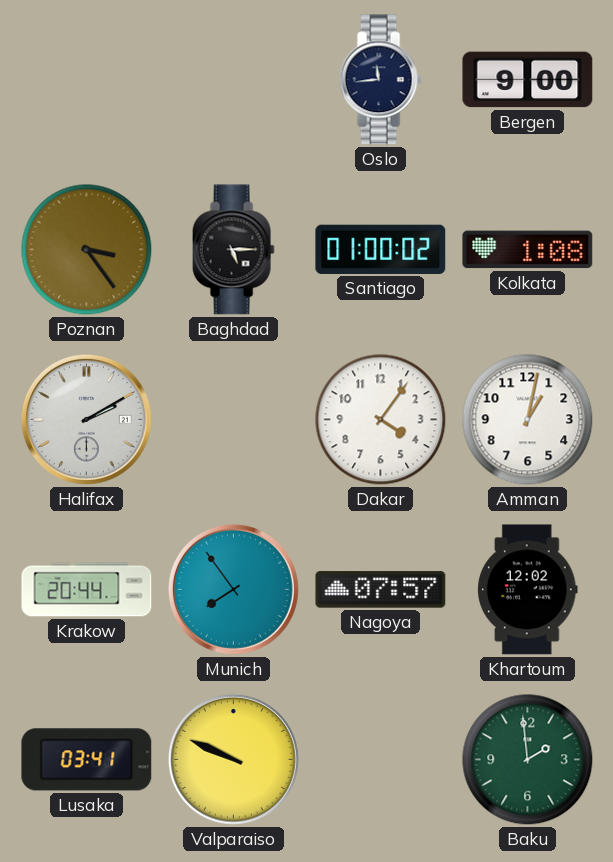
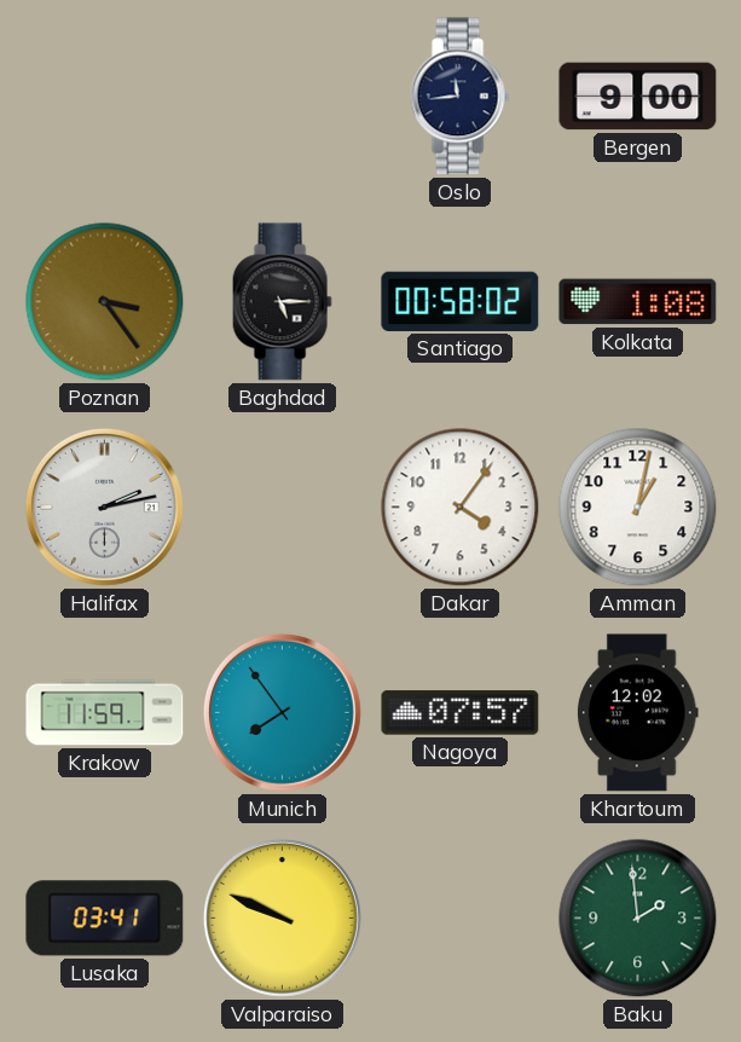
Santiago: 01:00 -> 00:58 (461, 301)
Halifax: 2:10 -> 2:13 (104, 506)
Krakow: 20:44 -> 11:59 (105, 713)
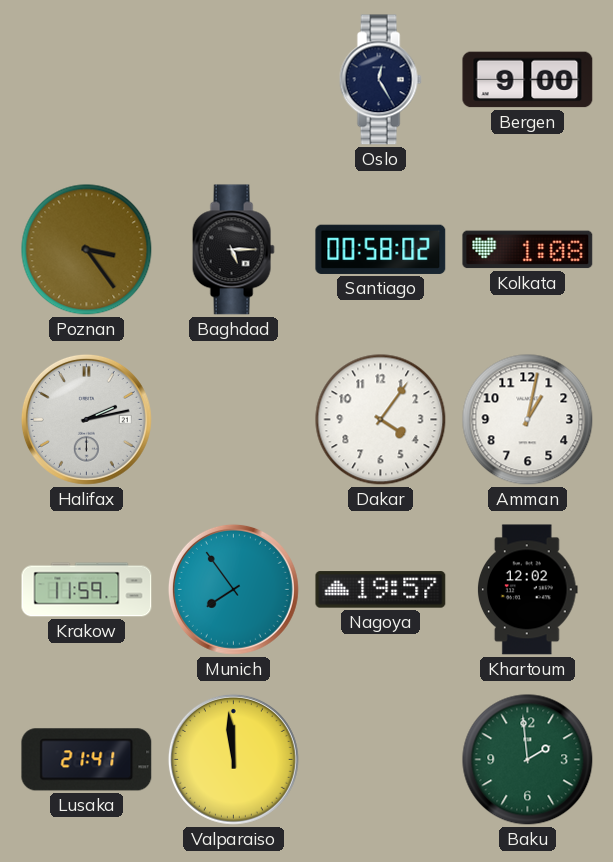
Oslo: 11:44 -> 12:25 (380, 80)
Nagoya: 07:57 -> 19:57 (381, 590)
Lusaka: 03:41 -> 21:41 (87, 760)
Valparaiso: 9:49 -> 11:59 (233, 759)
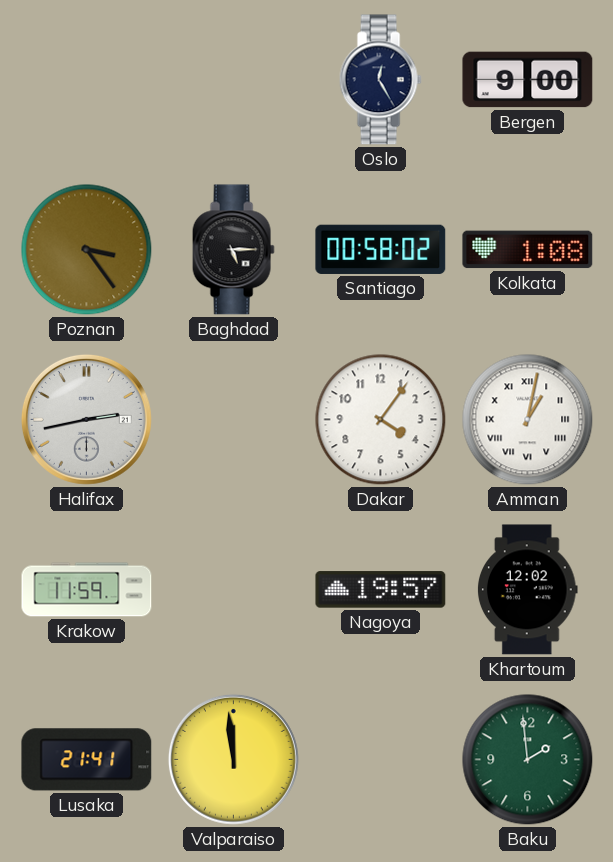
Halifax: 2:13 -> 2:43 (86, 419)
Amman numerals: Arabic -> Roman (528, 420)
Munich: 7:54 -> none (233, 589)
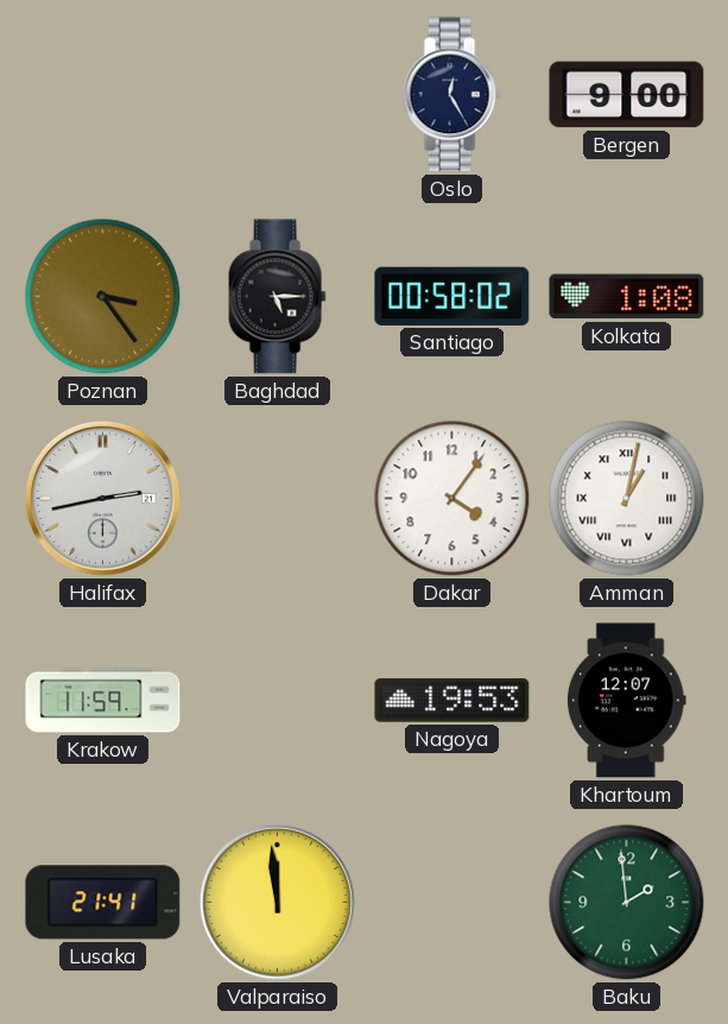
Nagoya: 19:57 -> 19:53 (452, 701)
Khartoum: 12:02 -> 12:07 (626, 701)
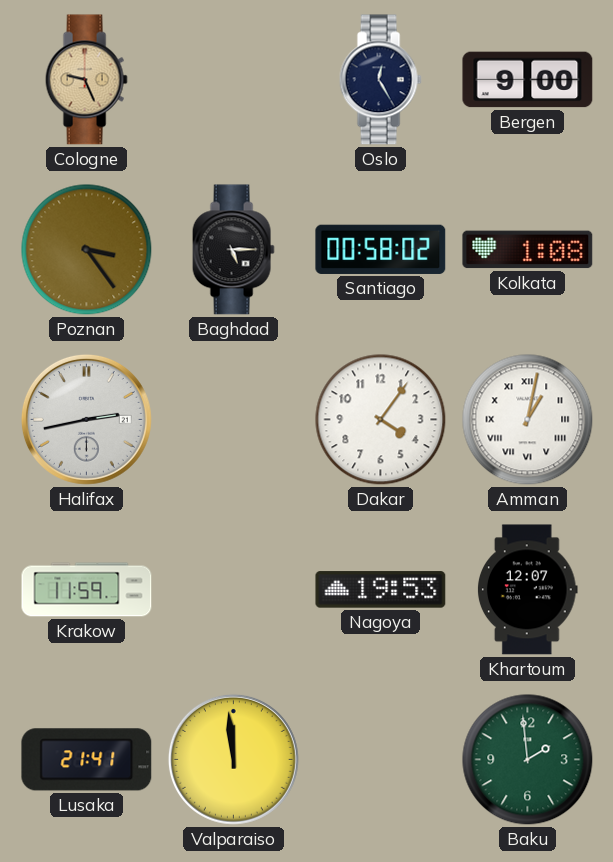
Cologne: none -> 9:26 (86, 80)
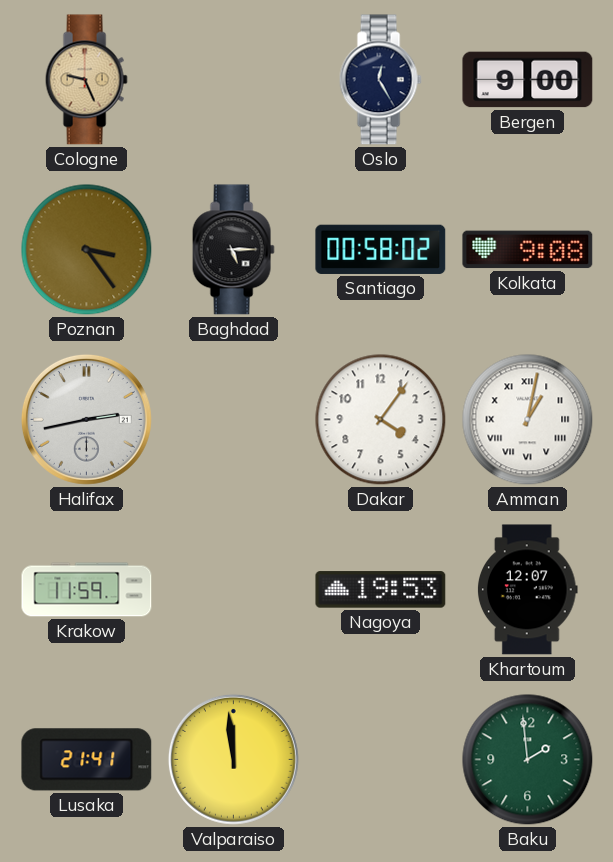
Kolkata: 1:08 -> 9:08 (528, 250)
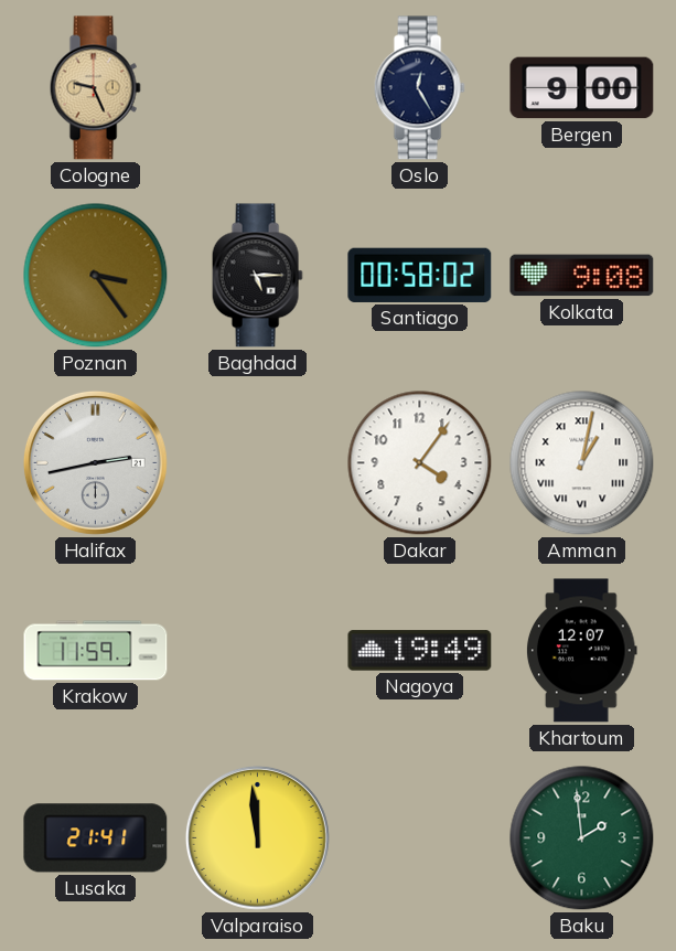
Nagoya: 19:53 -> 19:49 (420, 651)
